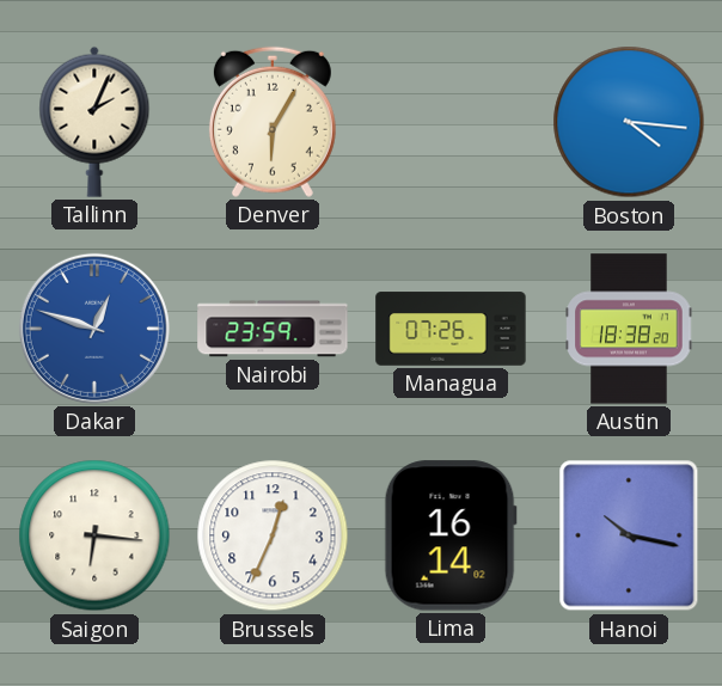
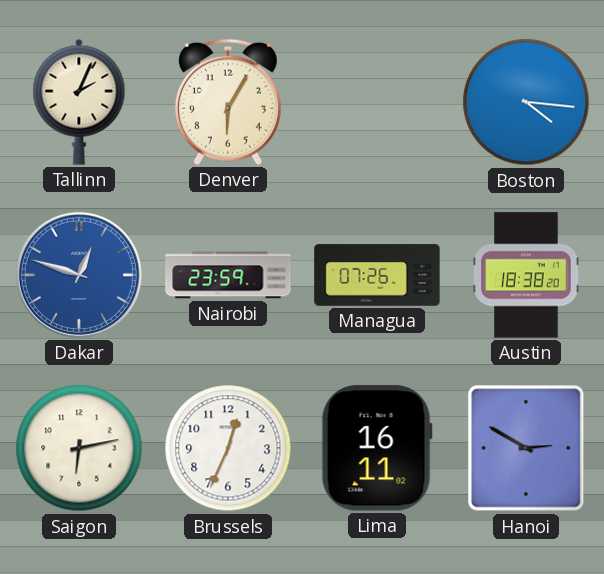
Saigon: 6:16 -> 6:13 (79, 448)
Lima: 16:14 -> 16:11 (377, 448)
Hanoi: 10:17 -> 2:50 (526, 448)
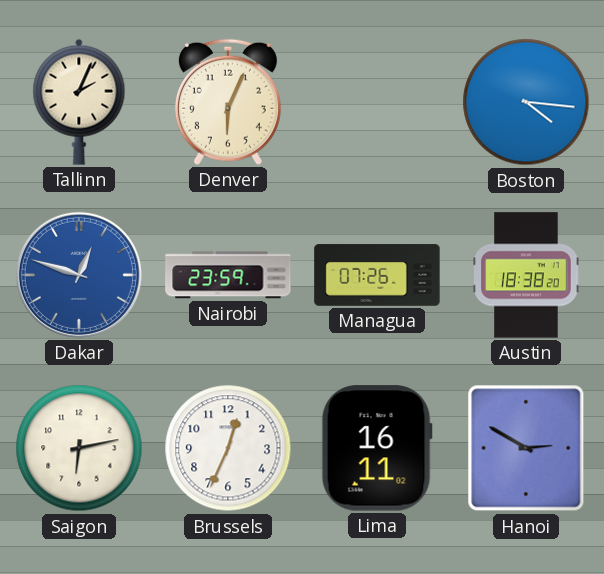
Denver: 6:05 -> 6:04 (228, 102)
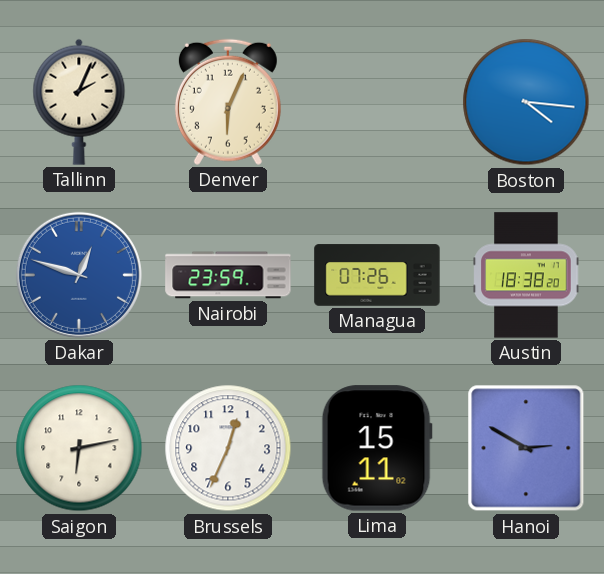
Lima: 16:11 -> 15:11 (377, 448)
